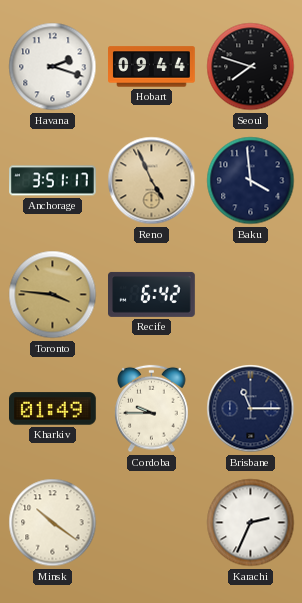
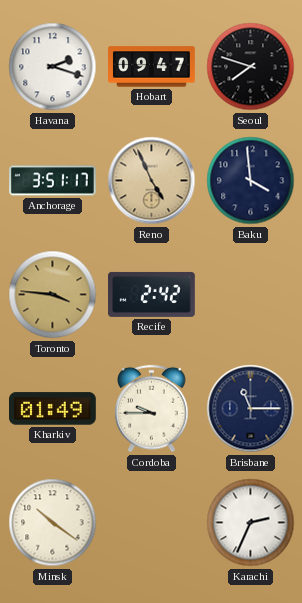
Hobart: 09:44 -> 09:47 (152, 67)
Recife: 6:42 -> 2:42 (152, 294)
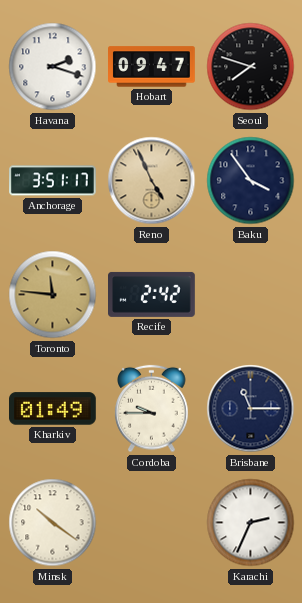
Baku: 3:59 -> 3:54 (251, 181)
Toronto: 3:46 -> 11:46 (53, 295)
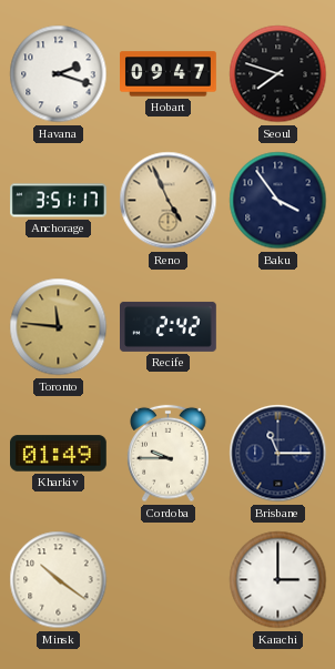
Karachi: 2:34 -> 3:00 (278, 580)
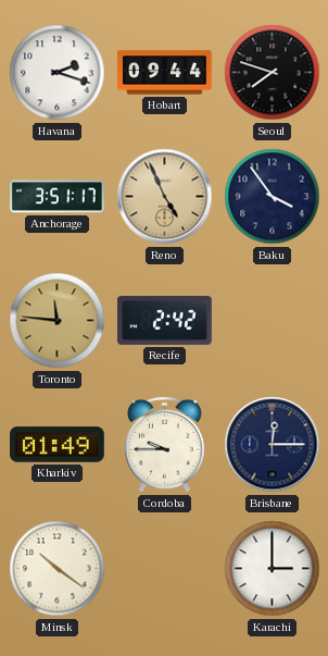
Hobart: 09:47 -> 09:44 (165, 73)
Brisbane: 11:15 -> 12:15 (273, 445)
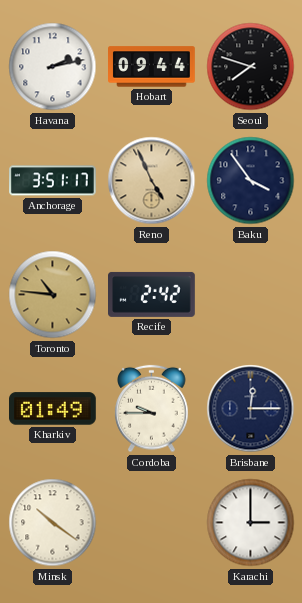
Havana: 2:18 -> 2:13 (53, 67)
Toronto: 11:46 -> 10:46 (53, 295)
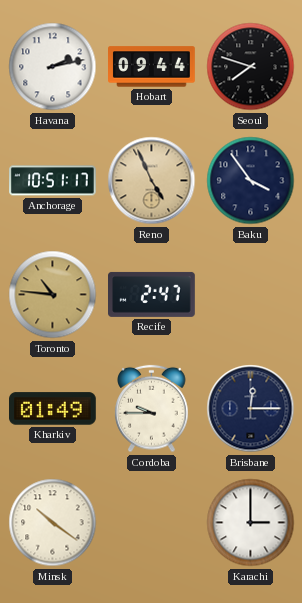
Anchorage: 3:51 -> 10:51 (53, 181)
Recife: 2:42 -> 2:47 (152, 294)
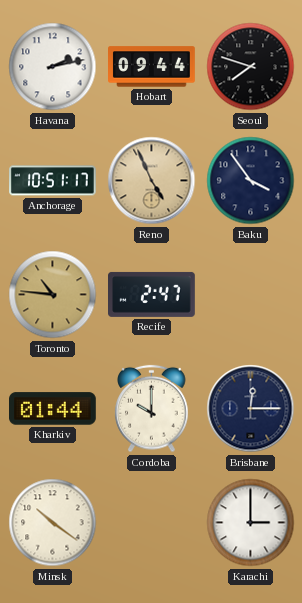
Kharkiv: 01:49 -> 01:44 (53, 409)
Cordoba: 9:45 -> 10:00 (152, 409)
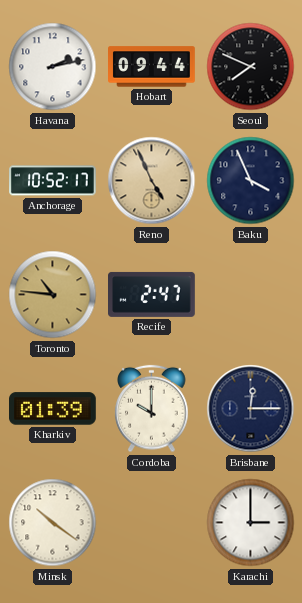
Seoul: 7:48 -> 7:49 (251, 67)
Anchorage: 10:51 -> 10:52 (53, 181)
Baku: 3:54 -> 3:56 (251, 181)
Kharkiv: 01:44 -> 01:39 (53, 409)
